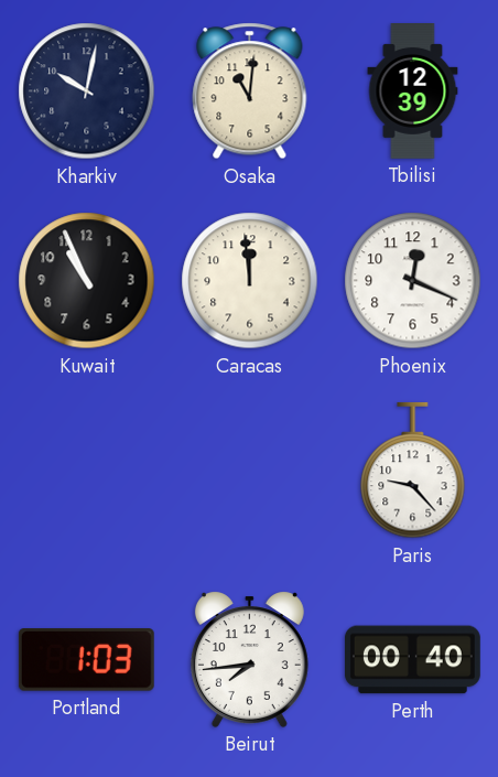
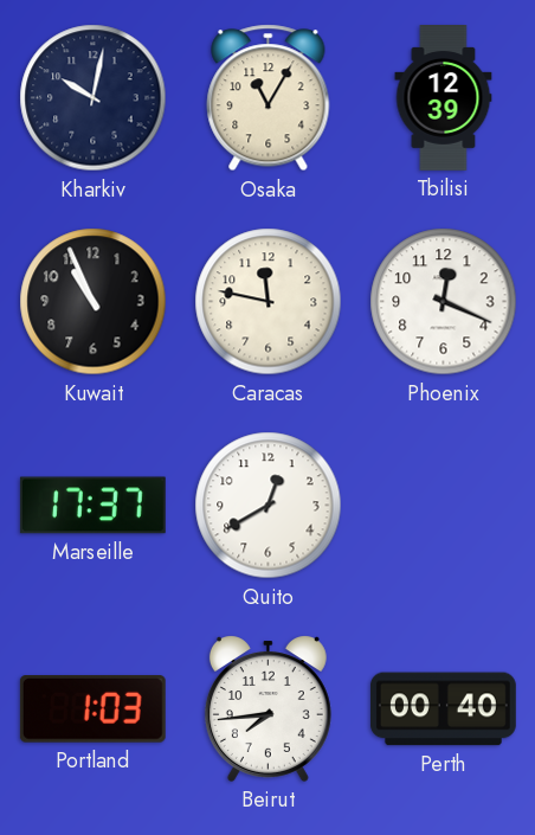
Osaka: 11:01 -> 11:05 (269, 98)
Caracas: 11:59 -> 11:47 (269, 302)
Marseille: none -> 17:37 (92, 506)
Quito: none -> 12:40 (269, 506)
Paris: 9:23 -> none (413, 471)
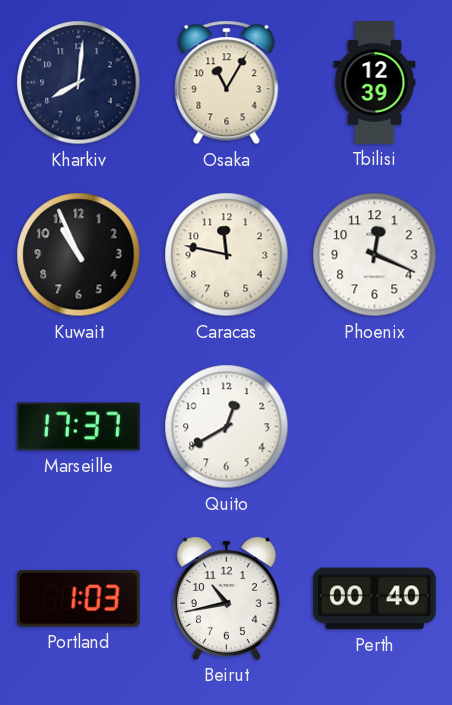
Kharkiv: 10:02 -> 8:01 (79, 83)
Beirut: 7:44 -> 10:43 (226, 598)
